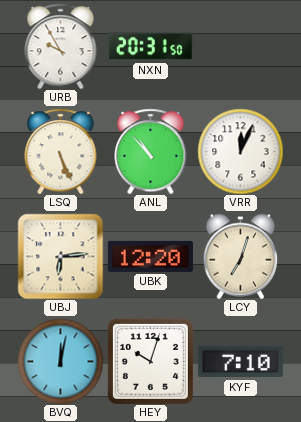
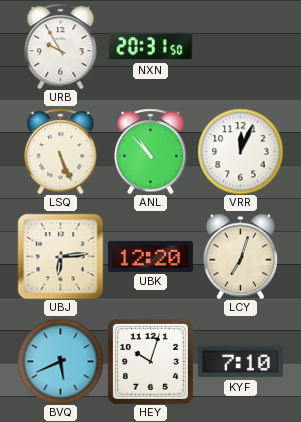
BVQ: 12:02 -> 5:41 (60, 361)
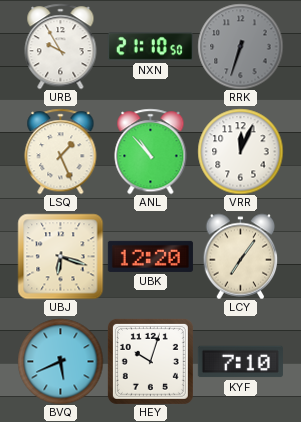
NXN: 20:31 -> 21:10 (150, 47)
RRK: none -> 6:33 (240, 46)
LSQ: 5:26 -> 1:26 (61, 151)
UBJ: 6:14 -> 6:18 (60, 256)
LCY: 7:03 -> 7:06 (241, 256)
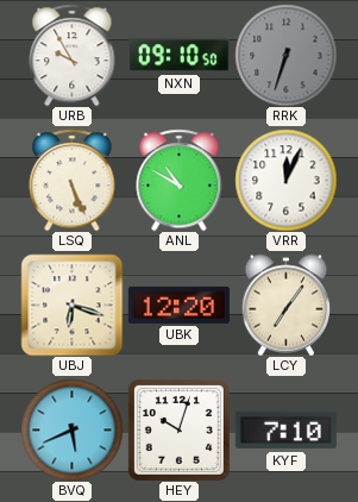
NXN: 21:10 -> 09:10 (178, 56)
LSQ: 1:26 -> 5:26 (73, 180)
ANL: 10:53 -> 10:50 (180, 180)
